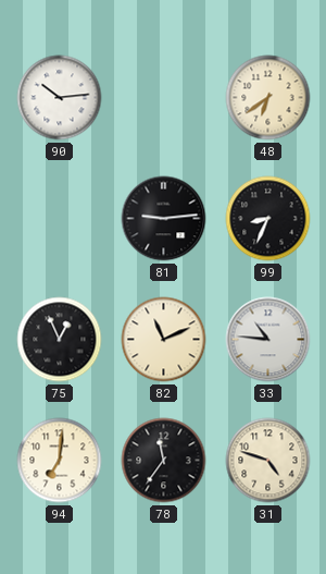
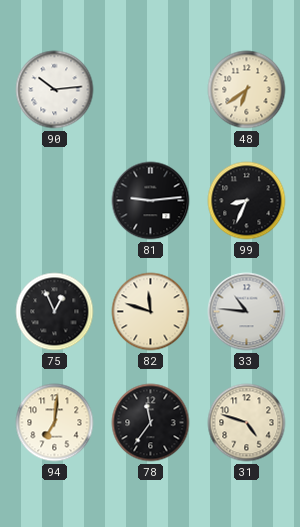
82: 11:11 -> 11:48 (151, 312)
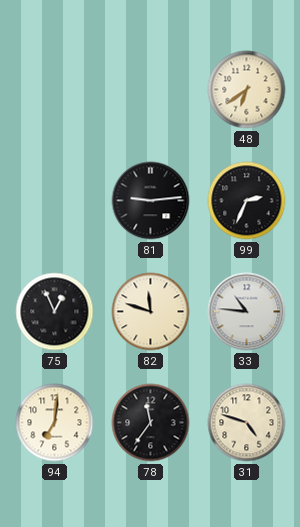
90: 10:14 -> none (55, 90)
99: 8:34 -> 2:34 (247, 201)
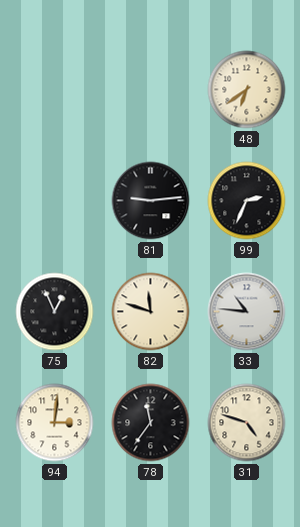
94: 7:01 -> 3:01 (55, 423)
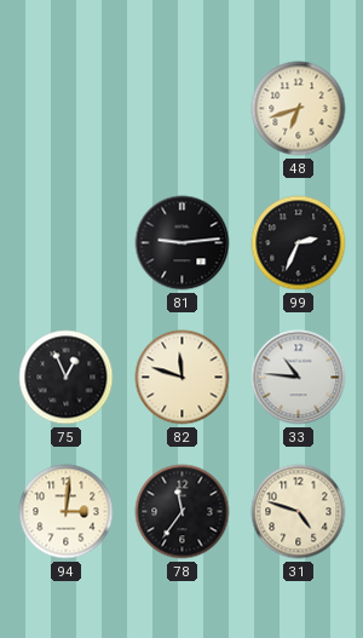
48: 6:39 -> 6:42 (299, 109)
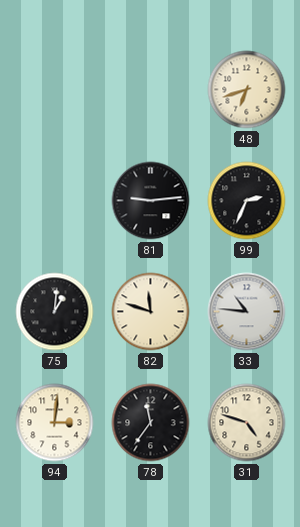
75: 12:56 -> 1:01 (55, 312)
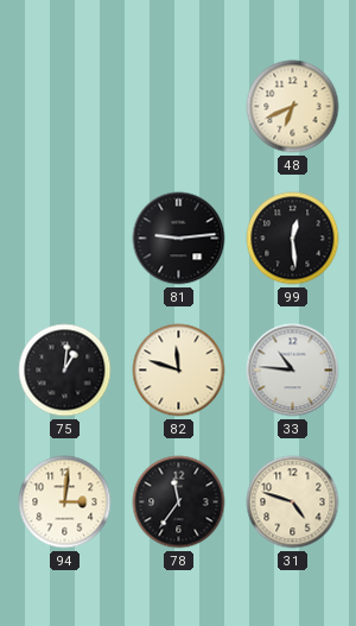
48: 6:42 -> 6:41 (293, 107)
99: 2:34 -> 12:29 (293, 239)
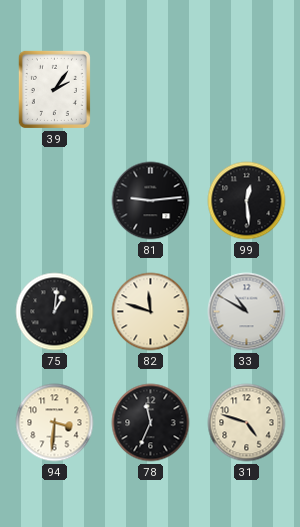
39: none -> 2:06 (54, 89)
48: 6:41 -> none (293, 107)
33: 10:46 -> 10:50 (247, 312)
94: 3:01 -> 3:31 (55, 423)
78: 11:36 -> 11:34 (151, 423)
